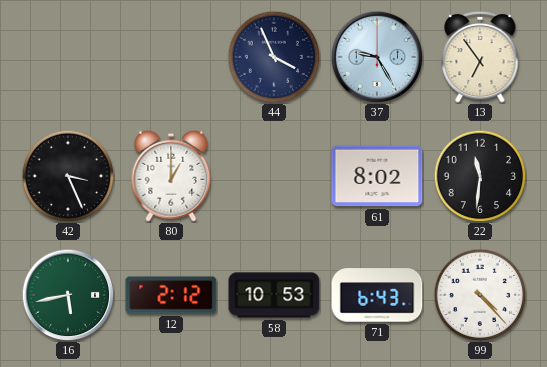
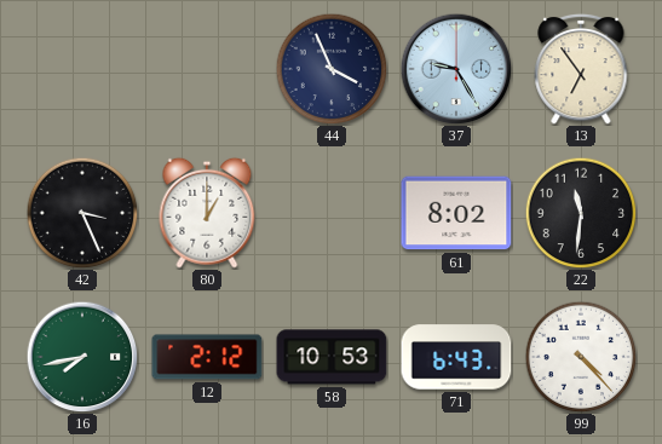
16: 5:43 -> 7:43 (82, 357)
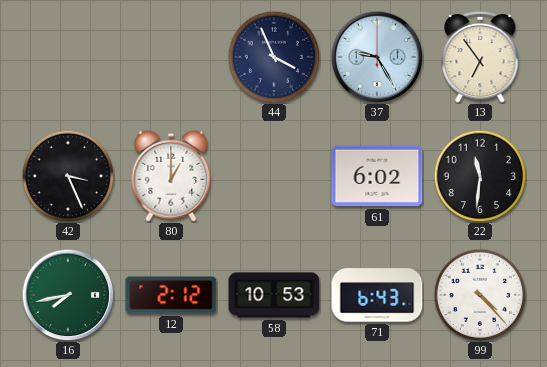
61: 8:02 -> 6:02 (377, 176)
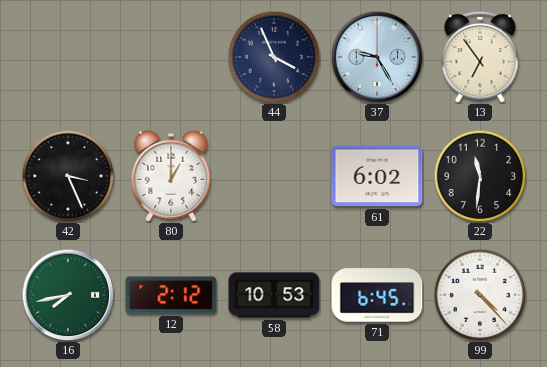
71: 6:43 -> 6:45 (377, 295)
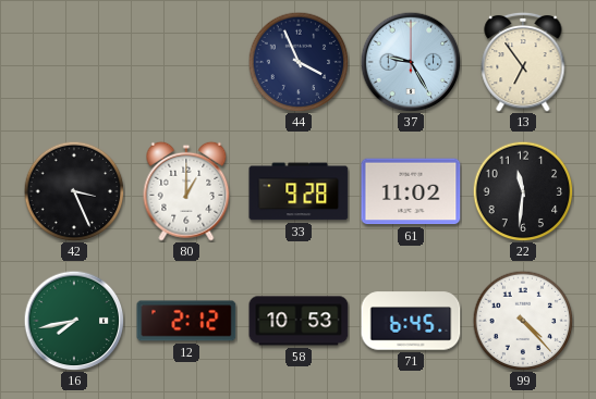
33: none -> 9:28 (299, 191)
61: 6:02 -> 11:02 (411, 191)
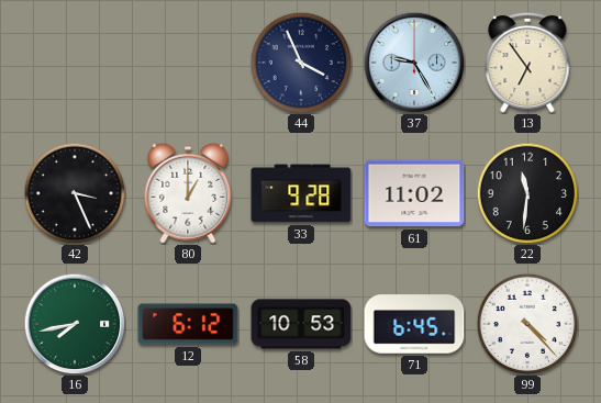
12: 2:12 -> 6:12 (188, 324)
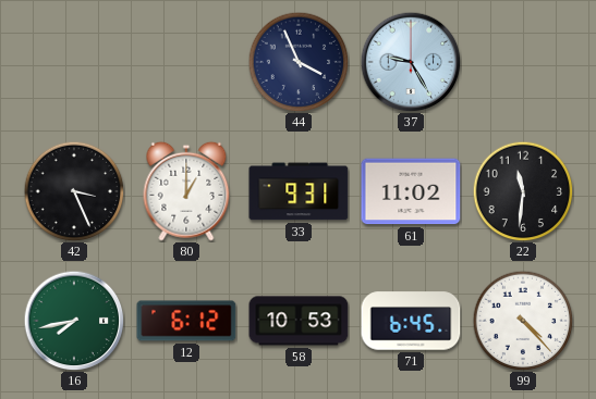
13: 6:54 -> none (527, 63)
33: 9:28 -> 9:31 (299, 191)
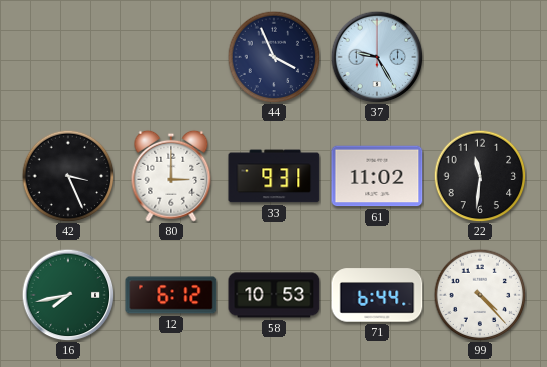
80: 1:00 -> 3:00 (171, 176)
71: 6:45 -> 6:44 (377, 295)
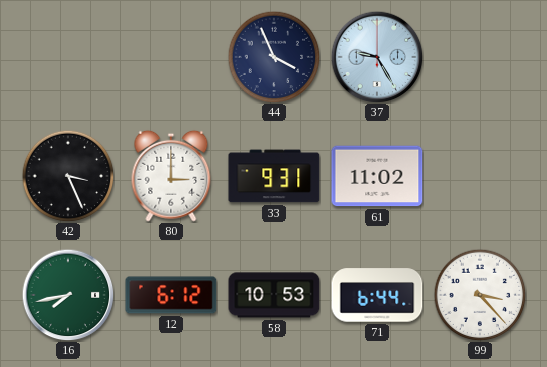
22: 11:31 -> none (480, 176)
99: 4:23 -> 3:23 (480, 295)
